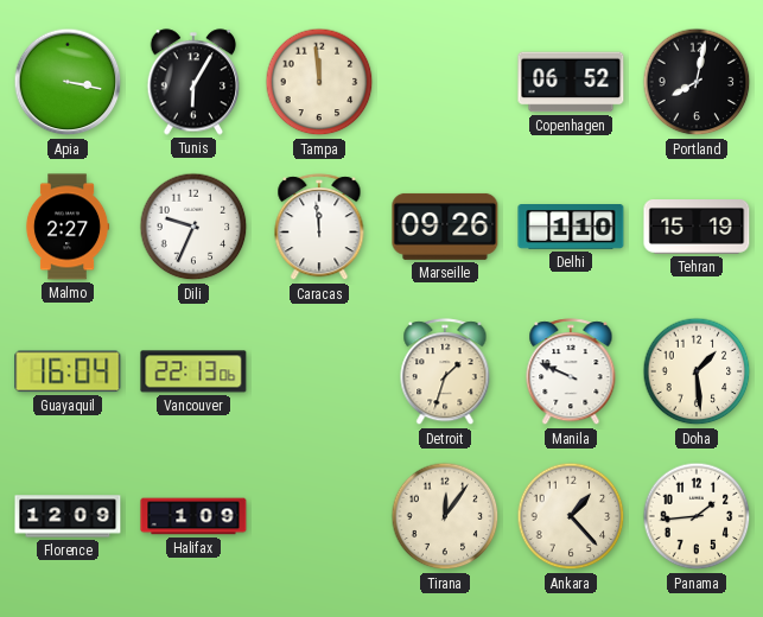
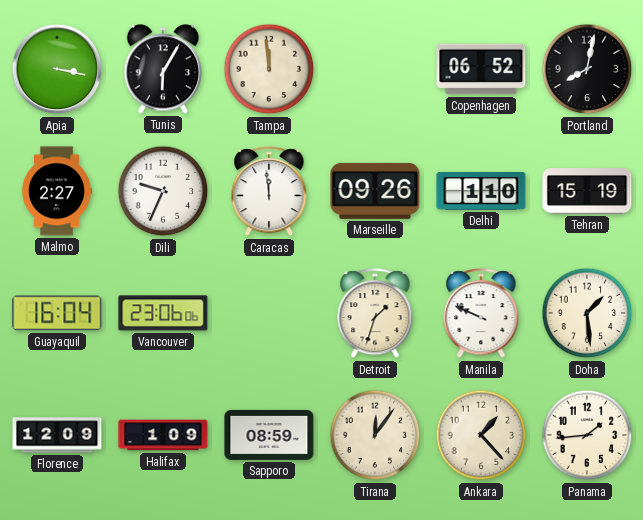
Vancouver: 22:13 -> 23:06 (163, 313)
Sapporo: none -> 08:59 (269, 435)
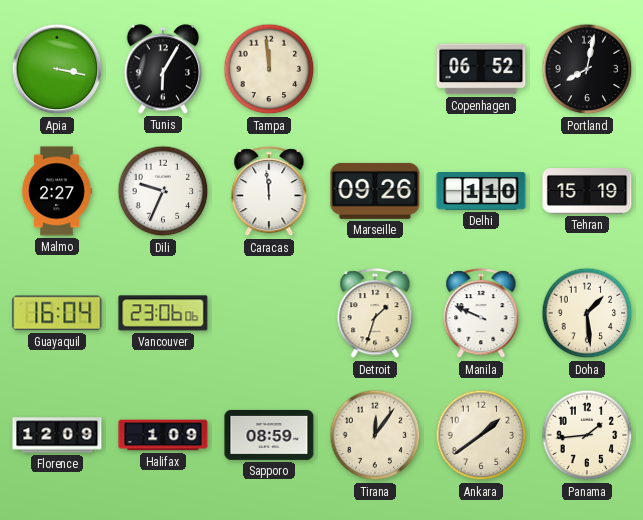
Ankara: 1:23 -> 1:39 (481, 435)
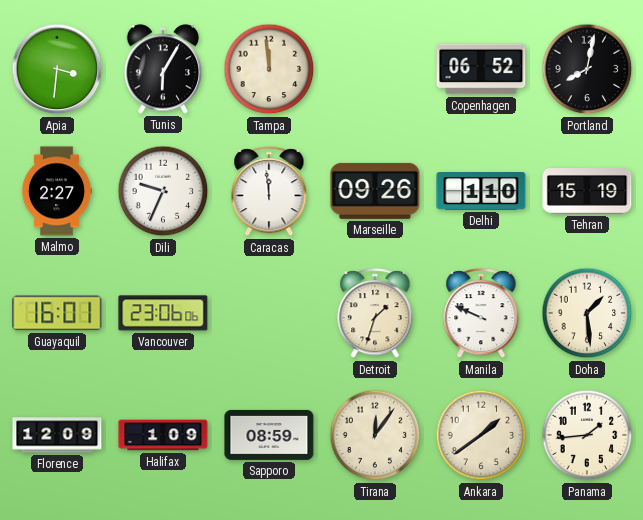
Apia: 3:17 -> 3:31 (57, 69)
Guayaquil: 16:04 -> 16:01 (57, 313)
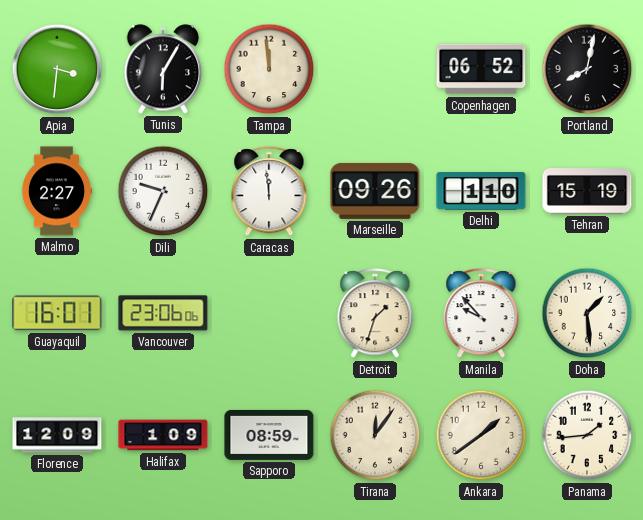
Manila: 9:49 -> 9:53 (481, 314)
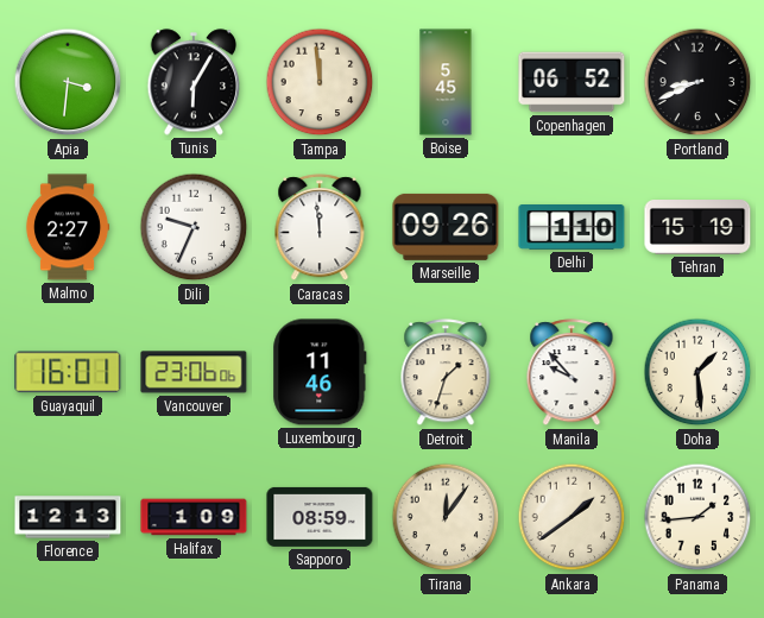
Boise: none -> 5:45 (446, 82)
Portland: 8:02 -> 8:41 (697, 82)
Luxembourg: none -> 11:46 (320, 372)
Florence: 12:09 -> 12:13 (68, 517)
